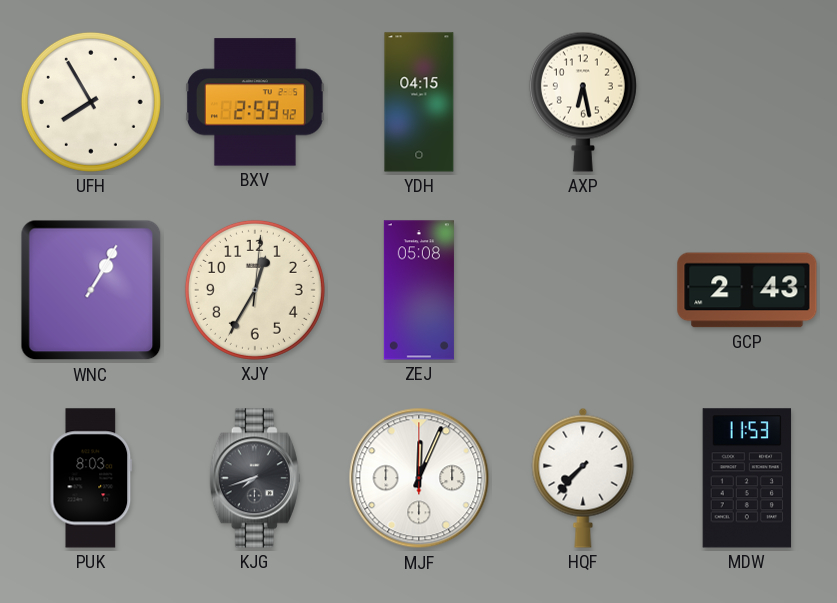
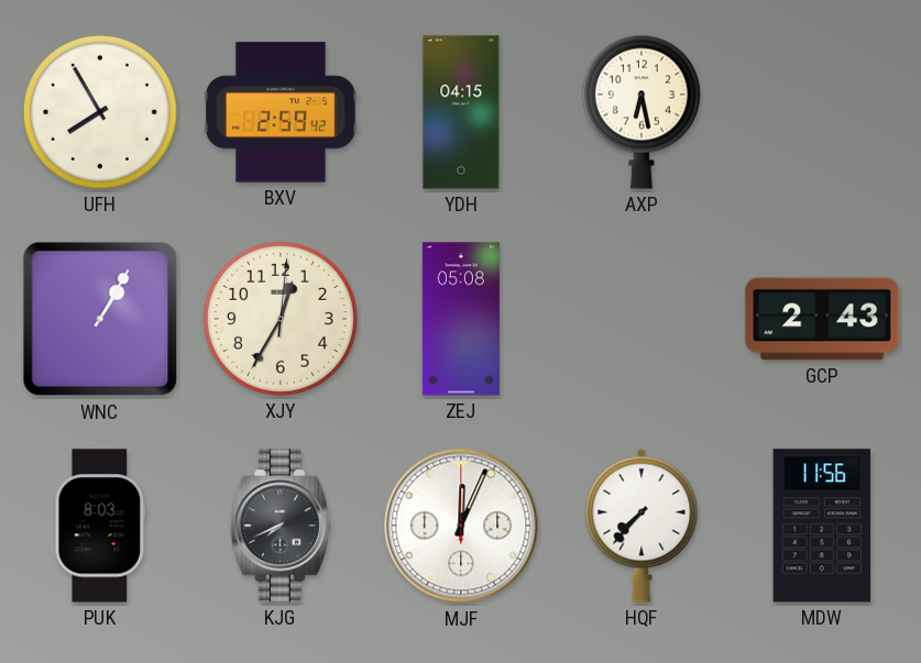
KJG: 7:42 -> 7:41 (281, 526)
MDW: 11:53 -> 11:56 (822, 526)
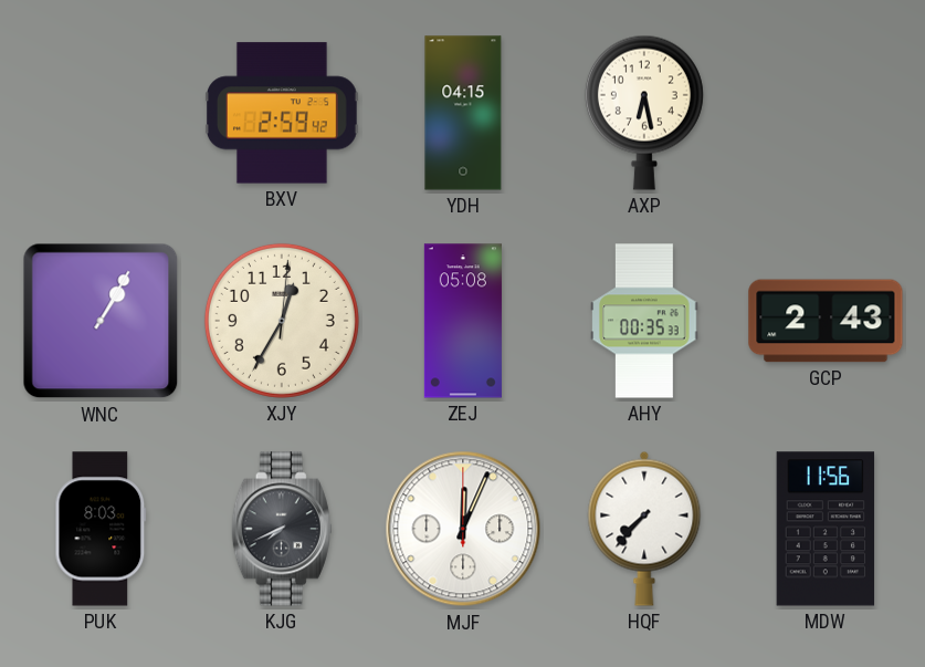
UFH: 7:55 -> none (100, 112)
AHY: none -> 00:35 (644, 321)
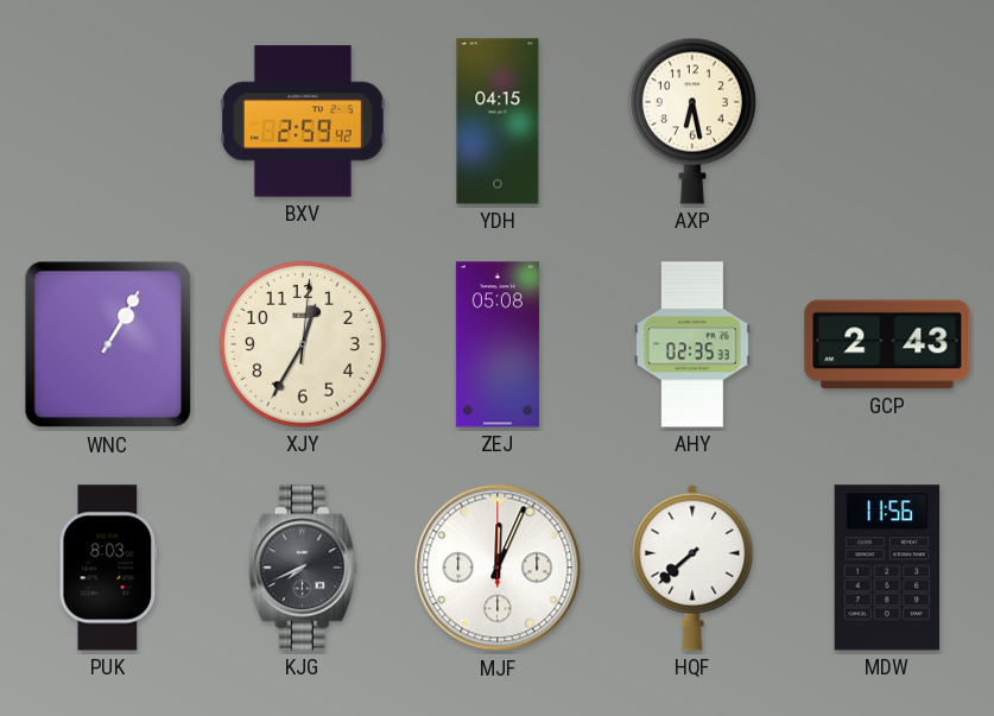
AHY: 00:35 -> 02:35 (692, 344)
HQF: 7:37 -> 7:38 (692, 568)
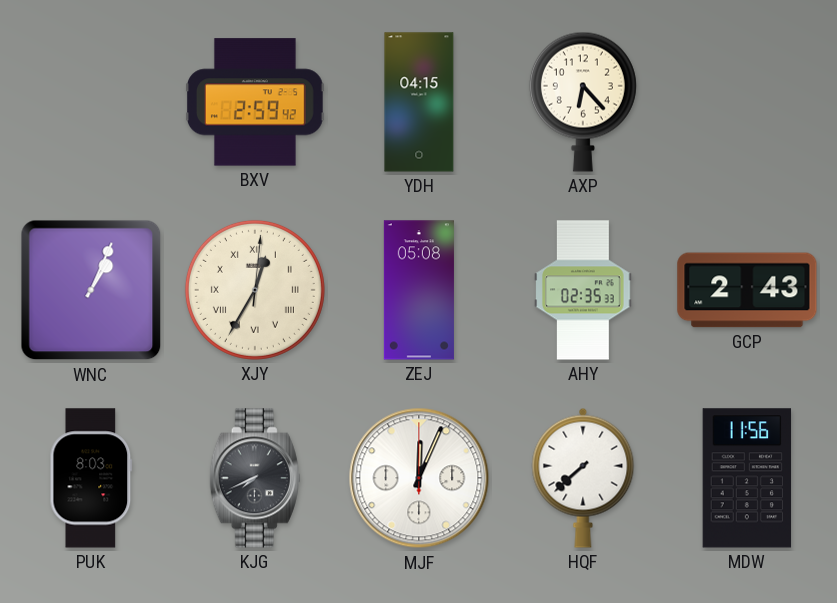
AXP: 6:28 -> 6:23 (583, 102)
WNC: 1:05 -> 1:04 (91, 290)
XJY numerals: Arabic -> Roman (255, 290)
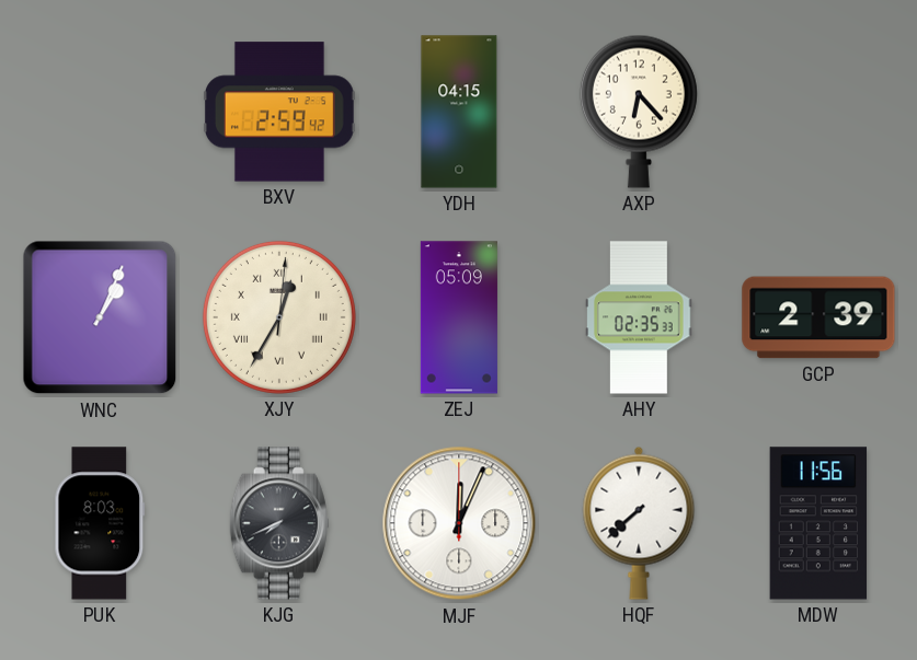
ZEJ: 05:08 -> 05:09 (459, 317)
GCP: 2:43 -> 2:39 (818, 317)
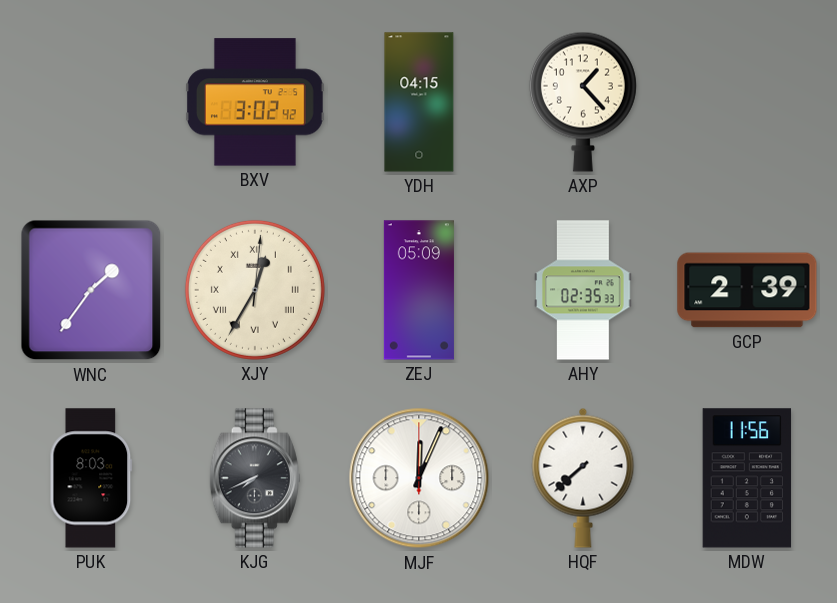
BXV: 2:59 -> 3:02 (255, 102)
AXP: 6:23 -> 1:23 (583, 102)
WNC: 1:04 -> 1:36 (91, 290)
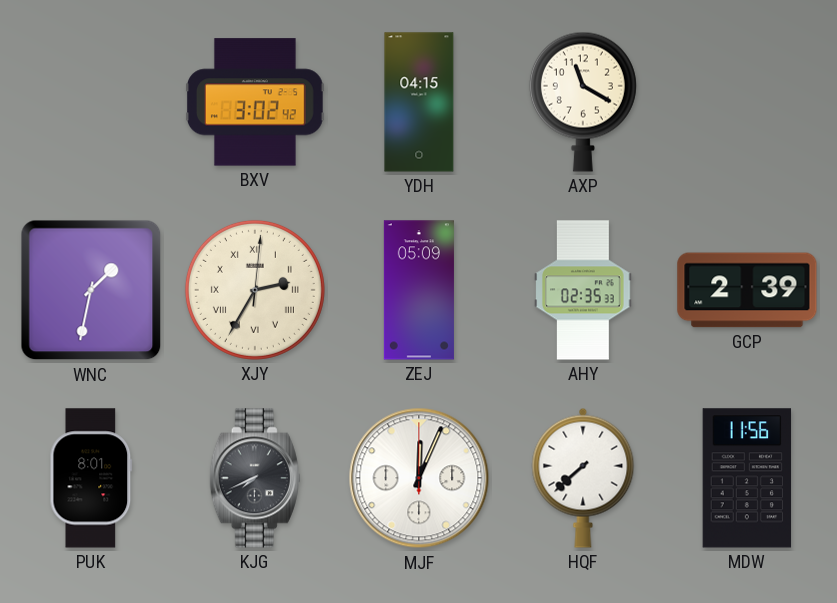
AXP: 1:23 -> 11:20 (583, 102)
WNC: 1:36 -> 1:32 (91, 290)
XJY: 12:35 -> 2:35 (255, 290)
PUK: 8:03 -> 8:01 (91, 478)
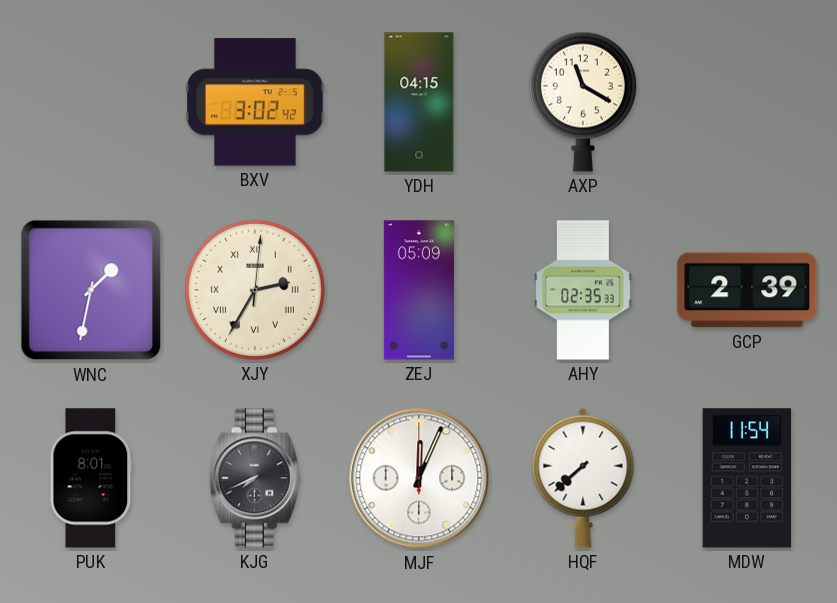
MDW: 11:56 -> 11:54 (747, 478)
